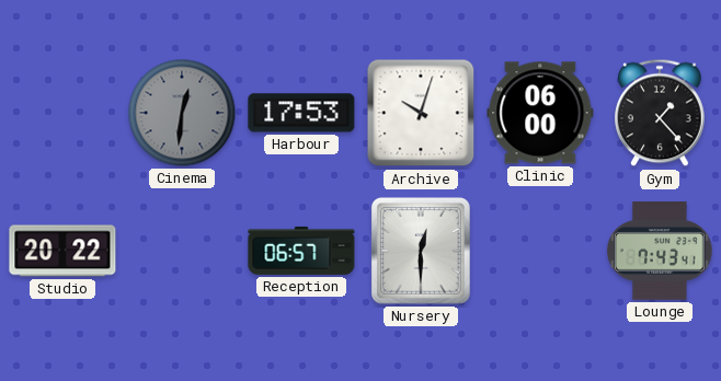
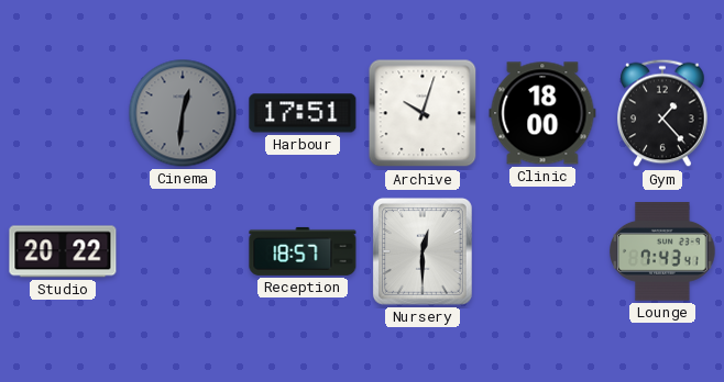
Harbour: 17:53 -> 17:51 (303, 113)
Clinic: 06:00 -> 18:00 (542, 113)
Reception: 06:57 -> 18:57 (303, 251)
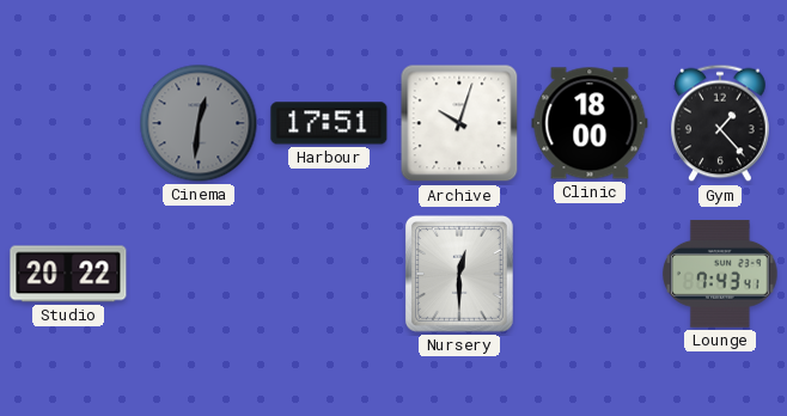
Reception: 18:57 -> none (303, 251)
